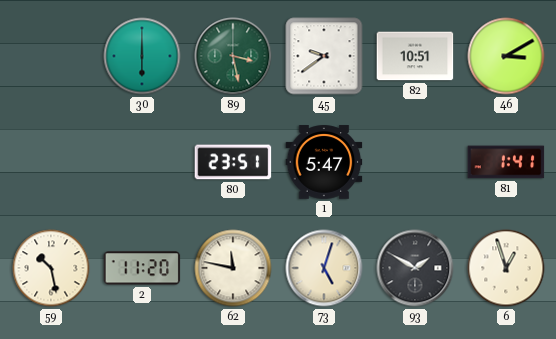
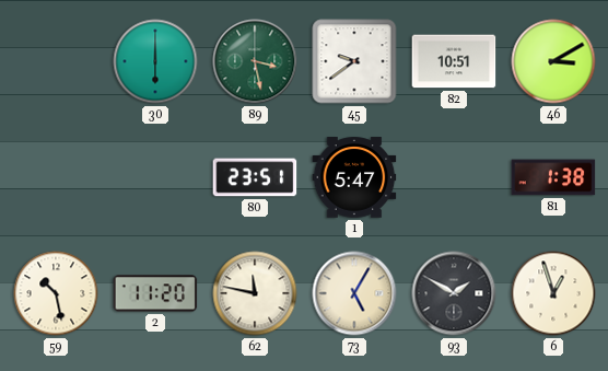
81: 1:41 -> 1:38 (553, 177)
73: 5:03 -> 5:05 (354, 293)
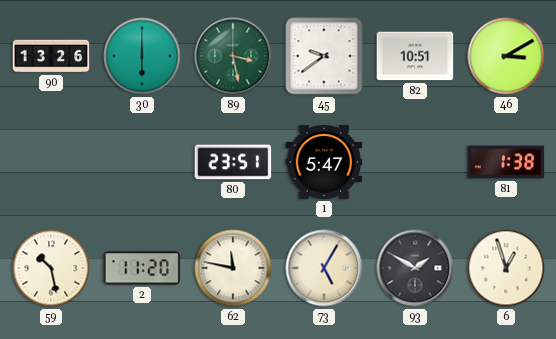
90: none -> 13:26 (51, 56)
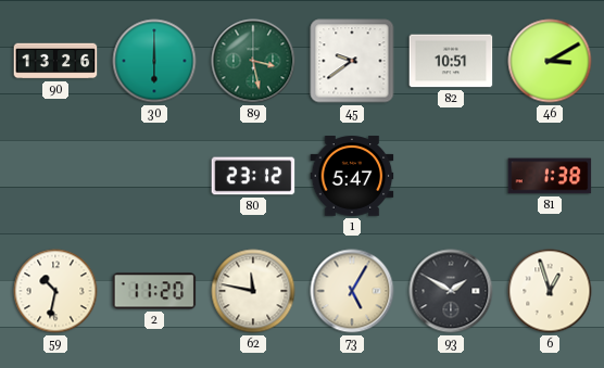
80: 23:51 -> 23:12 (253, 176)
59: 10:28 -> 10:32 (55, 291)
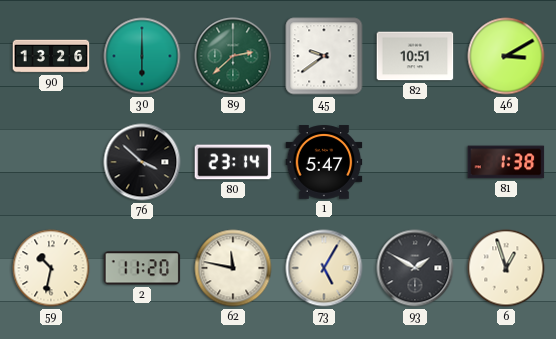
89: 3:28 -> 2:38 (233, 56)
76: none -> 3:52 (142, 162)
80: 23:12 -> 23:14 (233, 162)
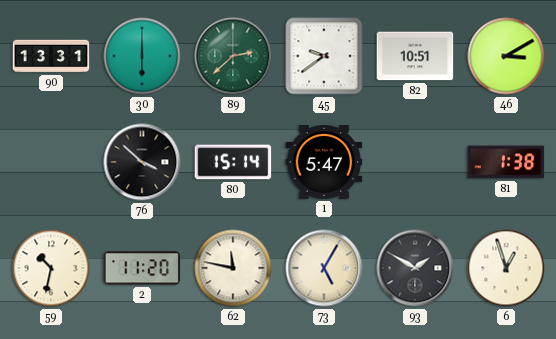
90: 13:26 -> 13:31 (51, 56)
80: 23:14 -> 15:14 (233, 162)
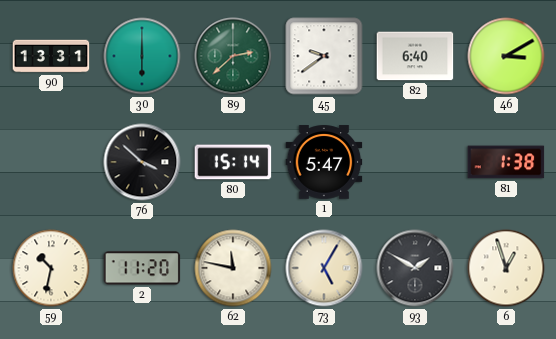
82: 10:51 -> 6:40 (415, 56)
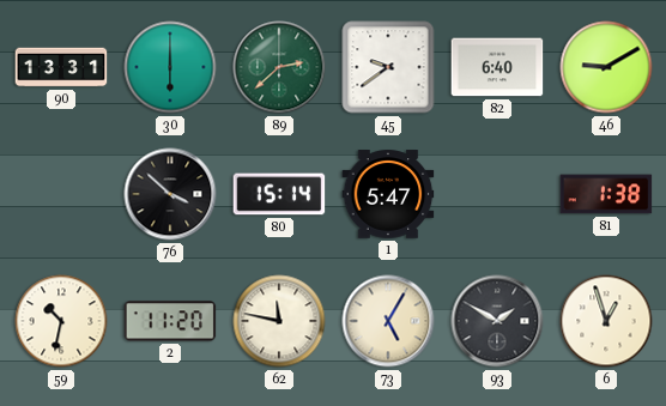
46: 3:10 -> 9:10 (606, 67)
